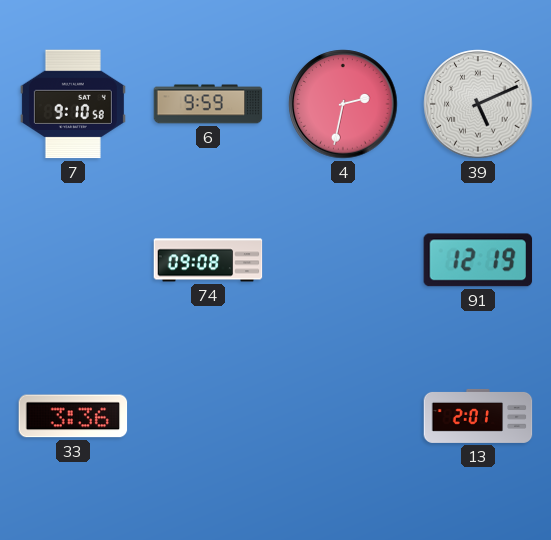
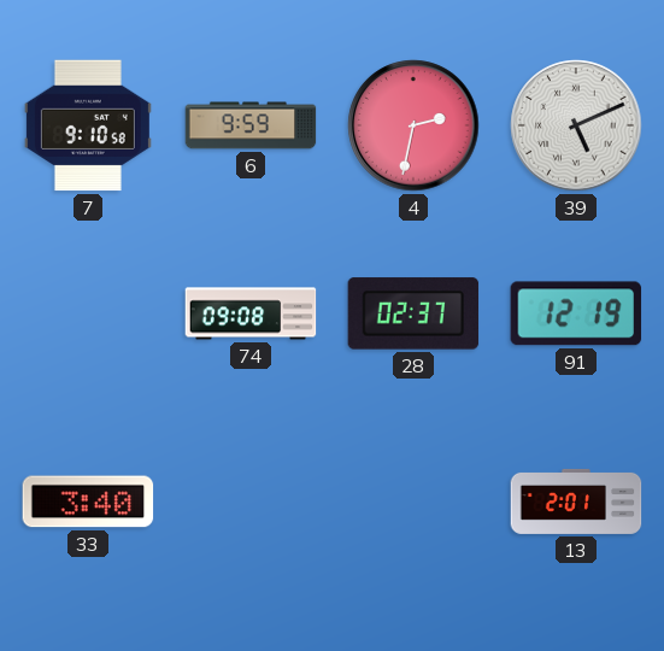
28: none -> 02:37 (413, 313)
33: 3:36 -> 3:40 (88, 502)
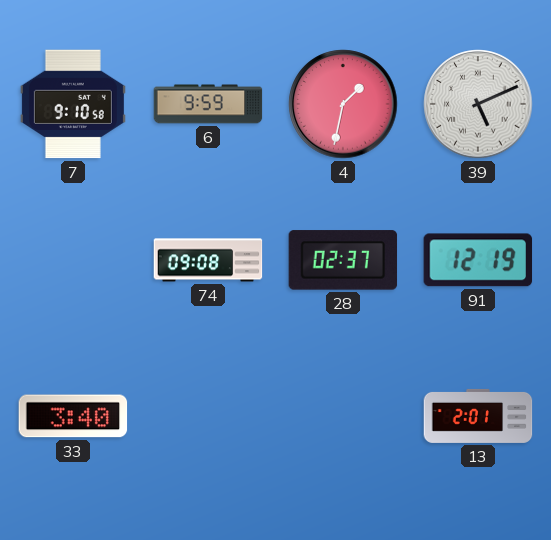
4: 2:32 -> 1:32 (343, 104)
